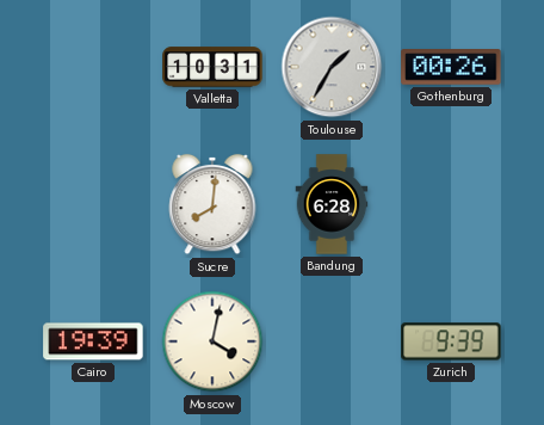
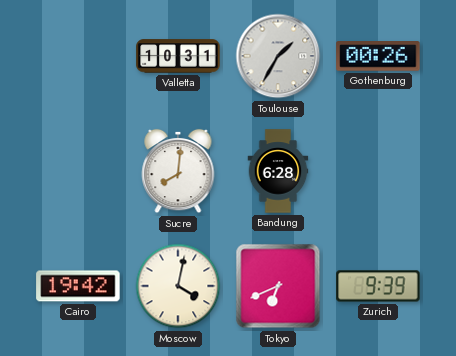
Cairo: 19:39 -> 19:42 (78, 286)
Tokyo: none -> 6:41 (278, 286)
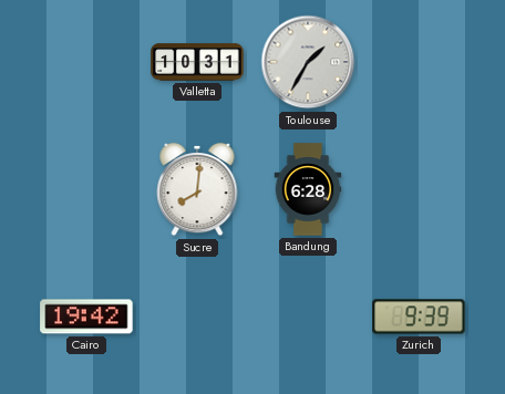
Gothenburg: 00:26 -> none (378, 57)
Moscow: 4:02 -> none (178, 286)
Tokyo: 6:41 -> none (278, 286)
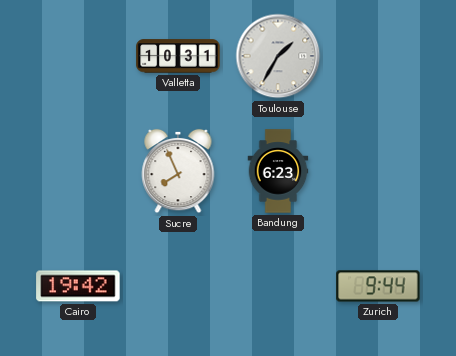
Sucre: 8:01 -> 7:56 (178, 171)
Bandung: 6:28 -> 6:23 (278, 171)
Zurich: 9:39 -> 9:44 (378, 286)
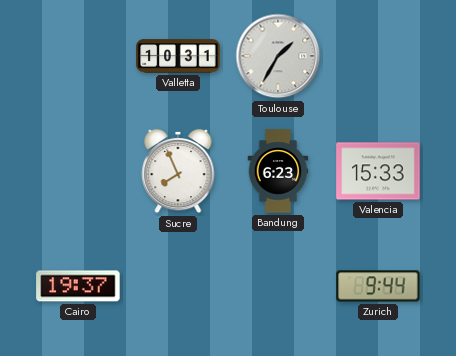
Valencia: none -> 15:33 (378, 171)
Cairo: 19:42 -> 19:37 (78, 286)
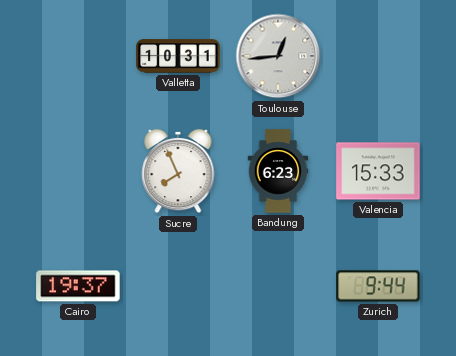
Toulouse: 1:35 -> 12:44 (278, 56)
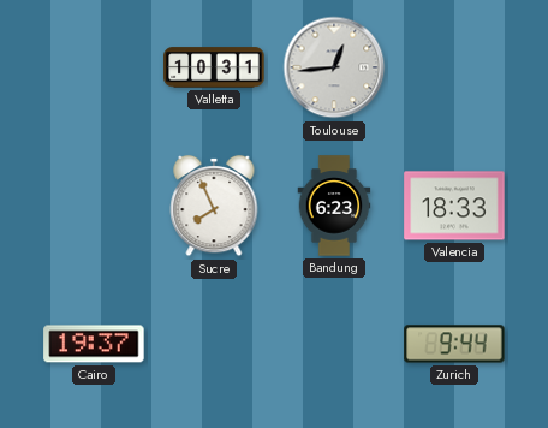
Valencia: 15:33 -> 18:33 (454, 206)
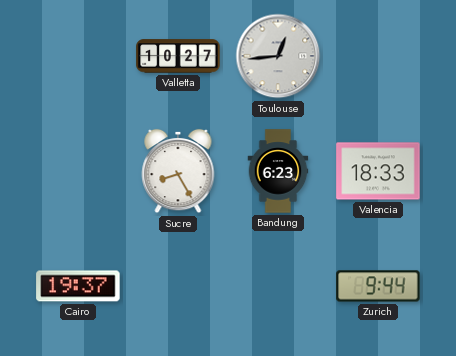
Valletta: 10:31 -> 10:27 (178, 56)
Sucre: 7:56 -> 8:25 (178, 171)
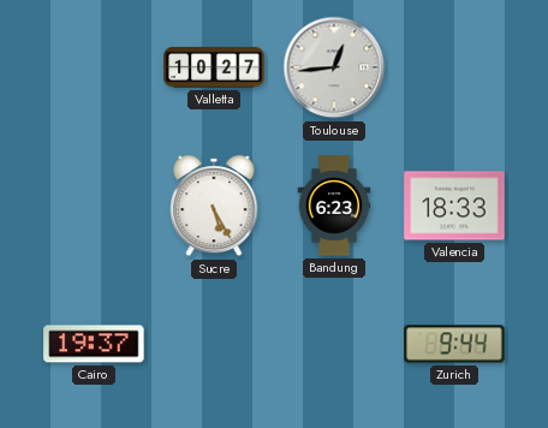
Sucre: 8:25 -> 5:25 (214, 206)
